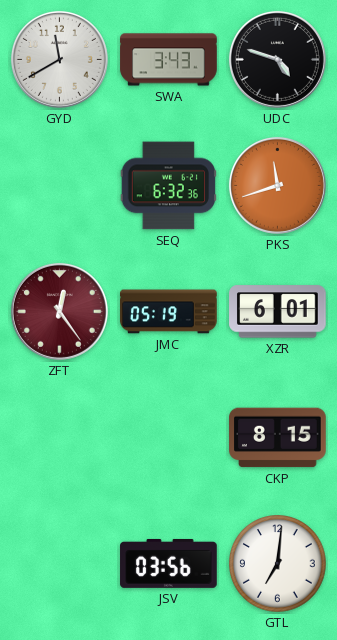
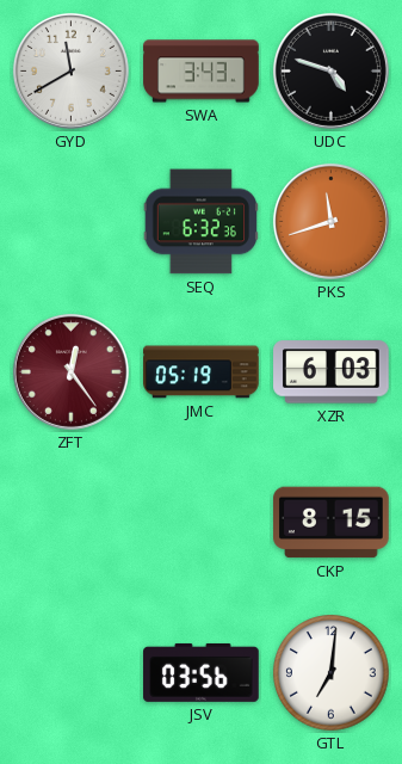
XZR: 6:01 -> 6:03 (332, 372)
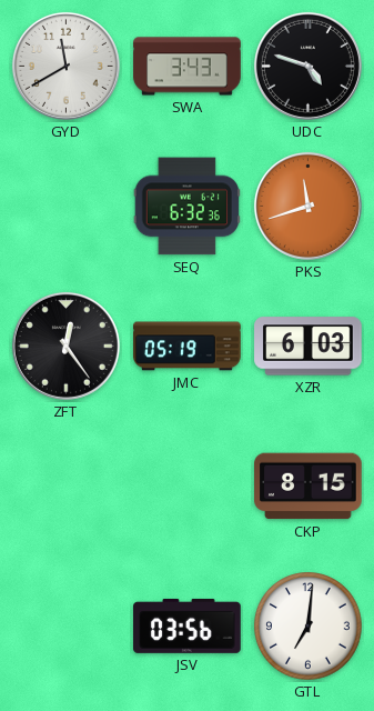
ZFT dial: burgundy -> black (65, 346)
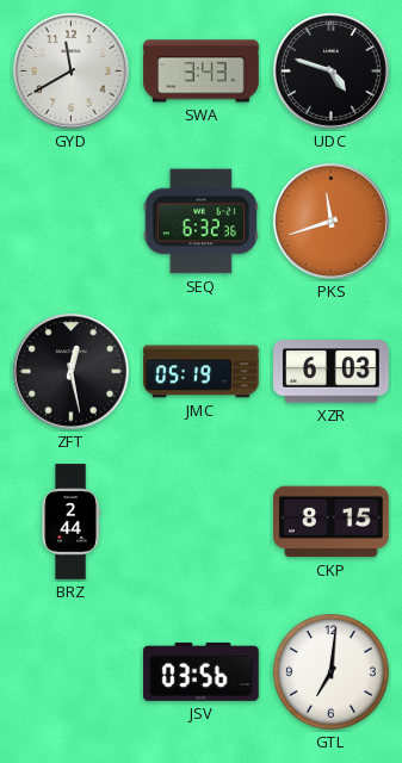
ZFT: 12:24 -> 12:28 (70, 371)
BRZ: none -> 2:44 (70, 522)
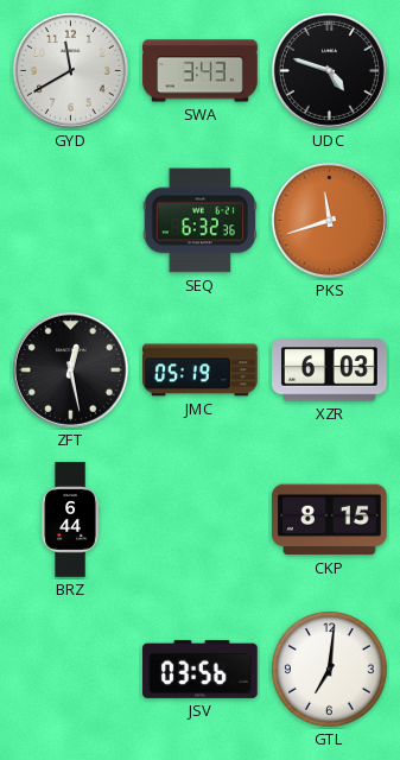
BRZ: 2:44 -> 6:44 (70, 520)
